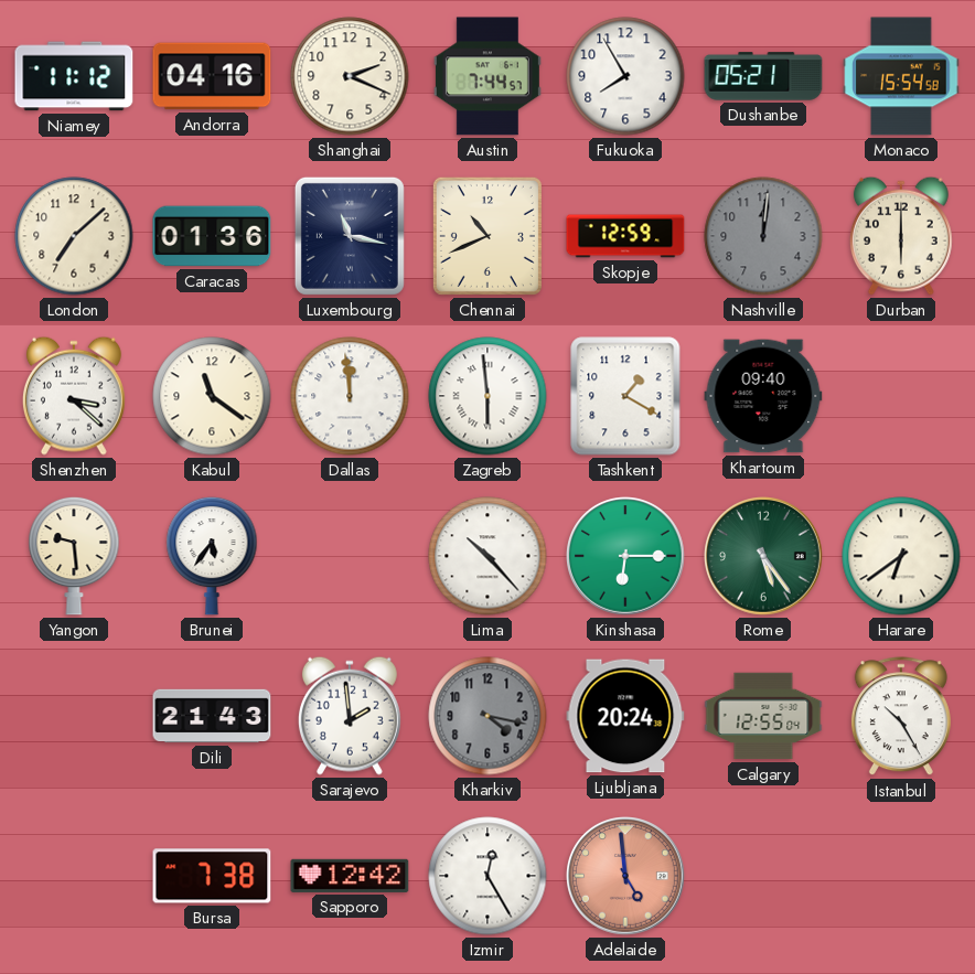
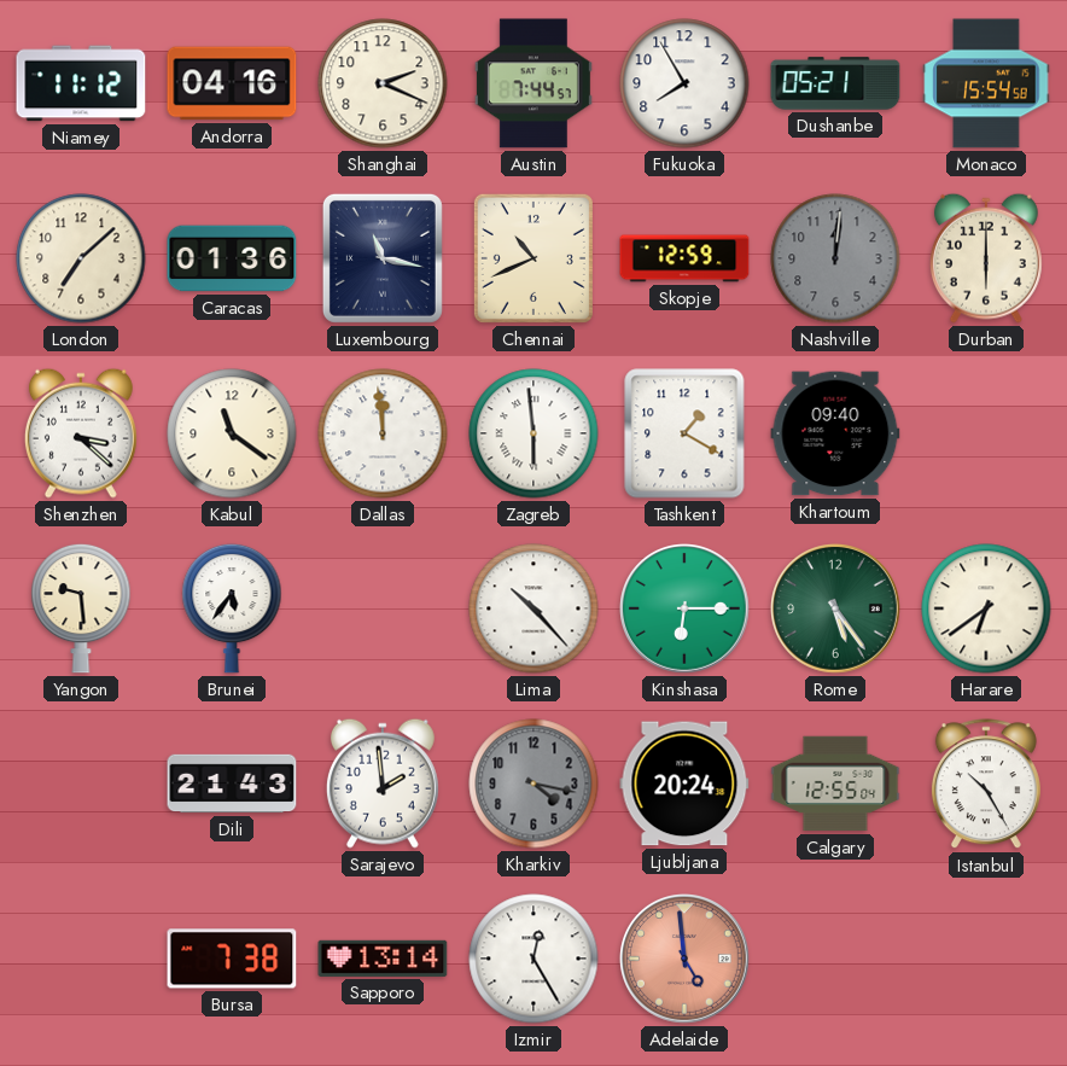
Sapporo: 12:42 -> 13:14 (383, 959)
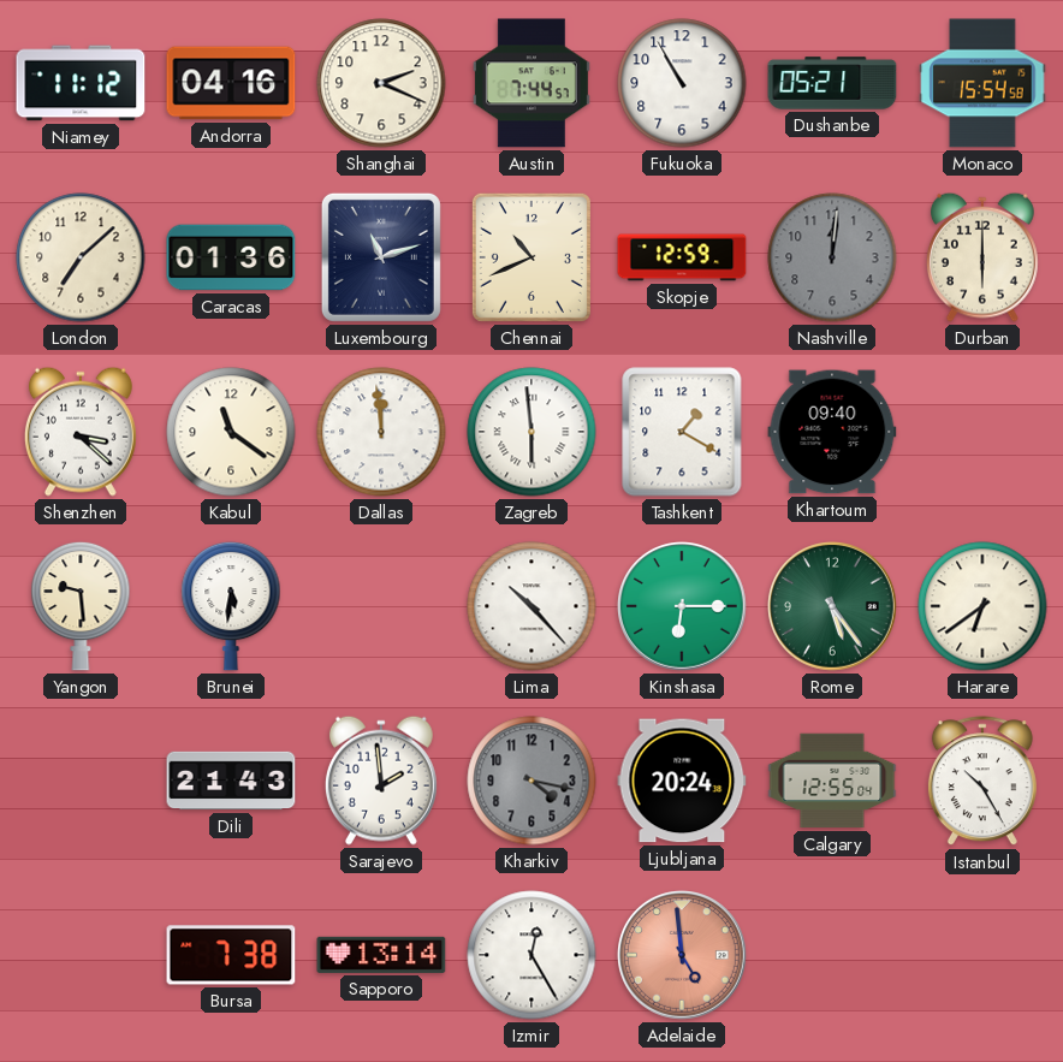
Fukuoka: 7:55 -> 10:55 (682, 83)
Luxembourg: 11:17 -> 11:12 (381, 257)
Brunei: 5:36 -> 5:31 (231, 606)
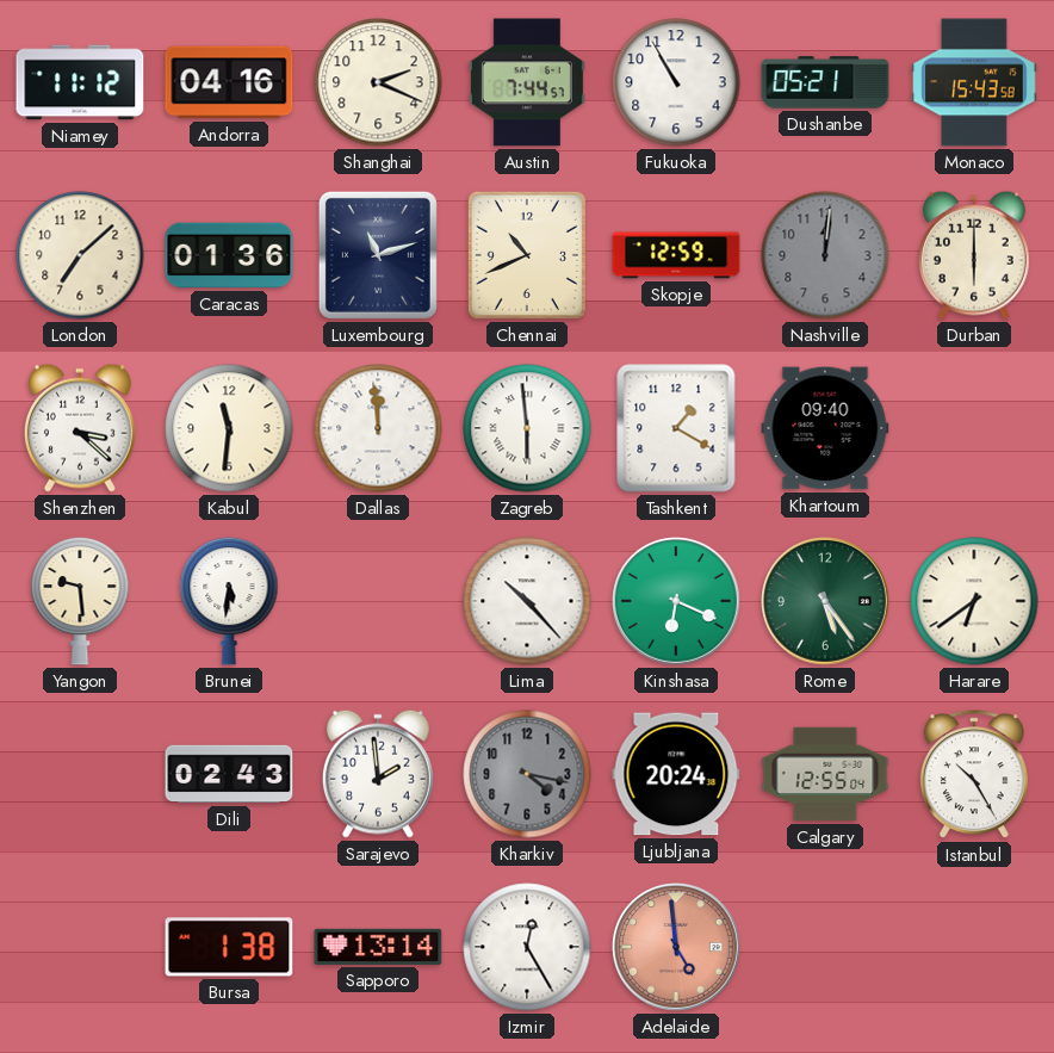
Monaco: 15:54 -> 15:43 (974, 82)
Kabul: 11:21 -> 11:31 (229, 428)
Kinshasa: 6:15 -> 6:19 (677, 602)
Dili: 21:43 -> 02:43 (229, 774)
Bursa: 7:38 -> 1:38 (229, 947)
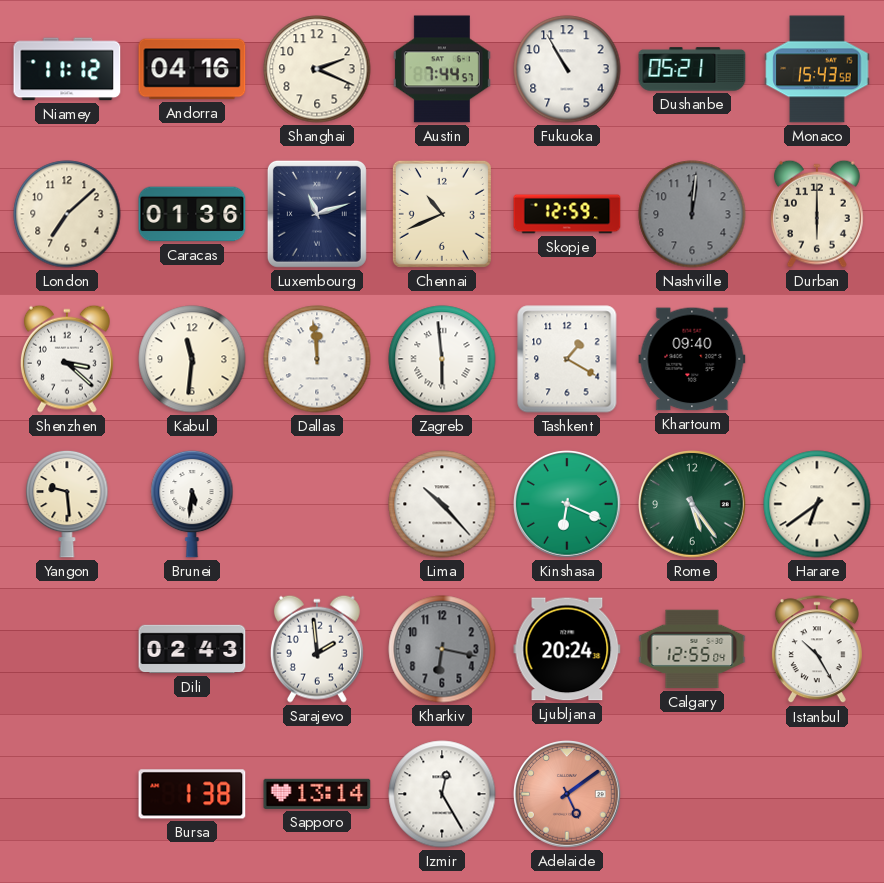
Kharkiv: 4:17 -> 6:17 (442, 649)
Adelaide: 4:59 -> 5:09 (568, 795)
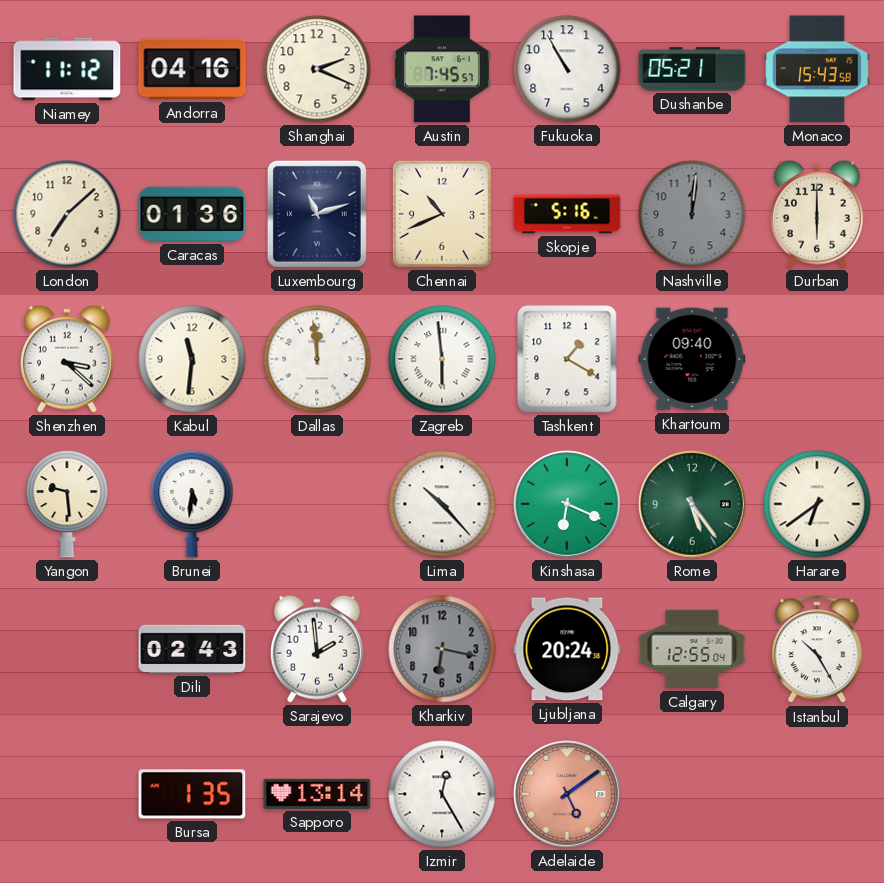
Austin: 7:44 -> 7:45 (442, 69)
Skopje: 12:59 -> 5:16 (567, 214)
Bursa: 1:38 -> 1:35 (192, 794)
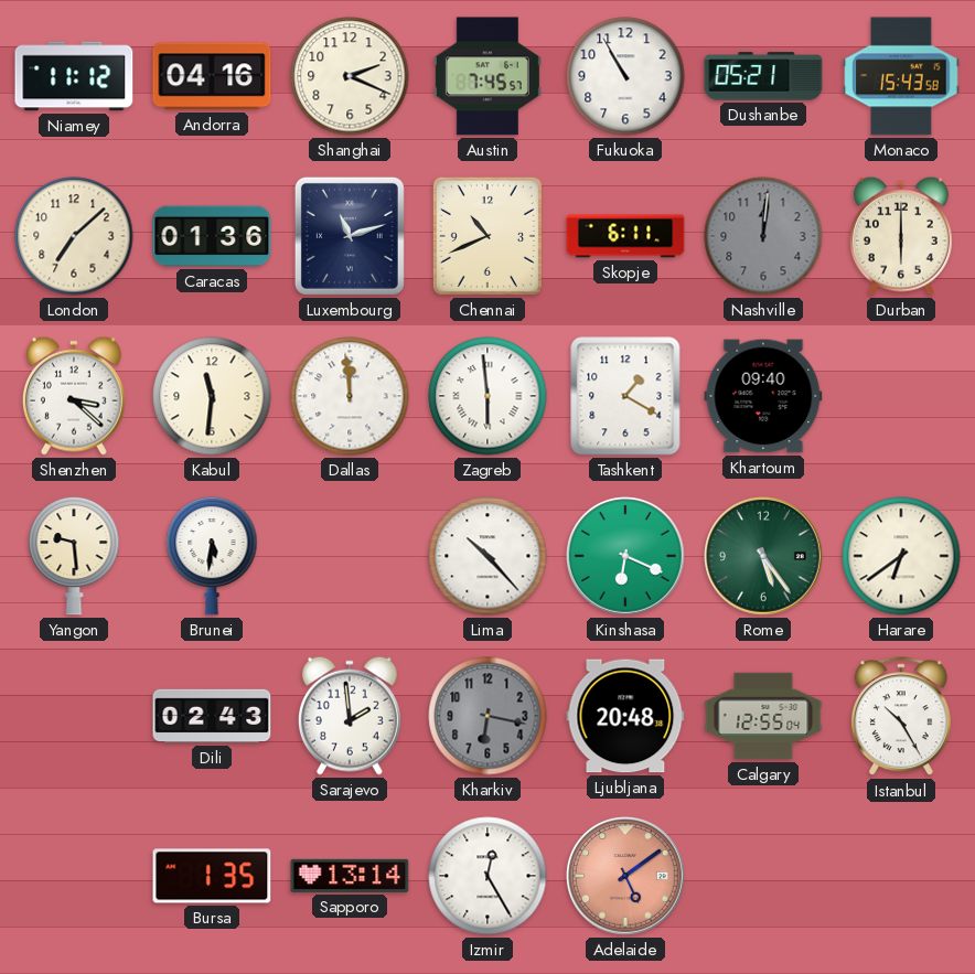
Skopje: 5:16 -> 6:11 (625, 236)
Ljubljana: 20:24 -> 20:48 (625, 716)
